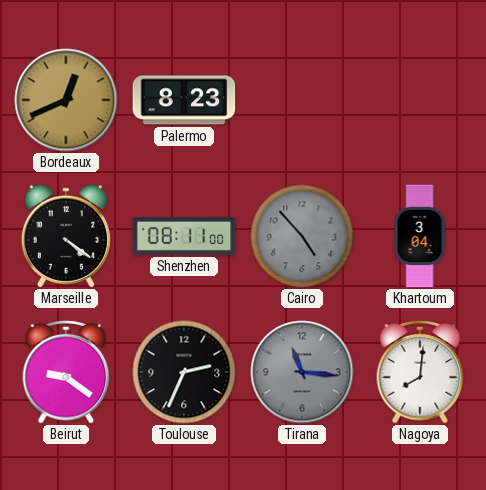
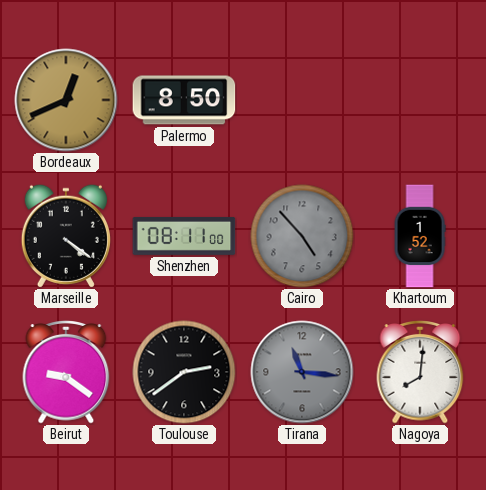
Palermo: 8:23 -> 8:50 (184, 100)
Khartoum: 3:04 -> 1:52 (420, 236)
Toulouse: 2:34 -> 2:39 (184, 372)
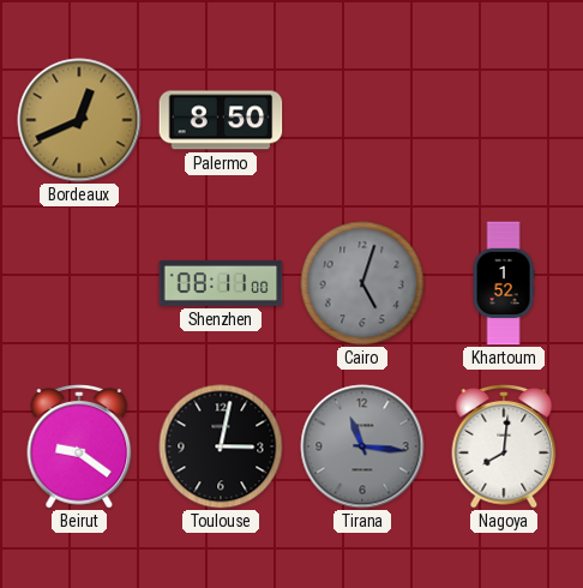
Marseille: 4:21 -> none (66, 236)
Cairo: 4:53 -> 5:03 (362, 283)
Toulouse: 2:39 -> 3:02 (221, 446)
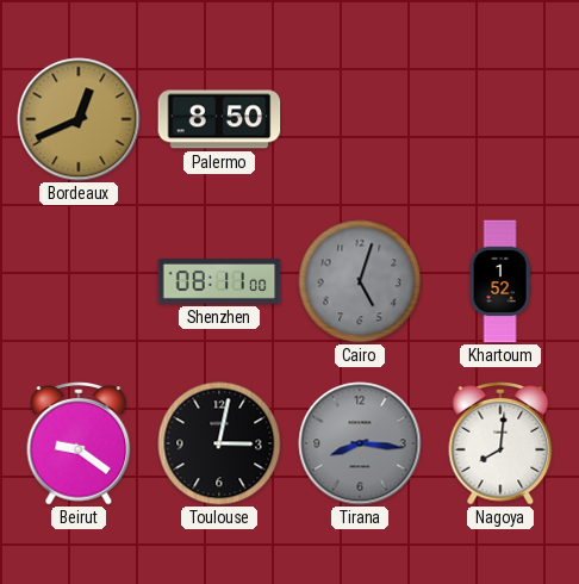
Tirana: 11:16 -> 8:16 (360, 443)
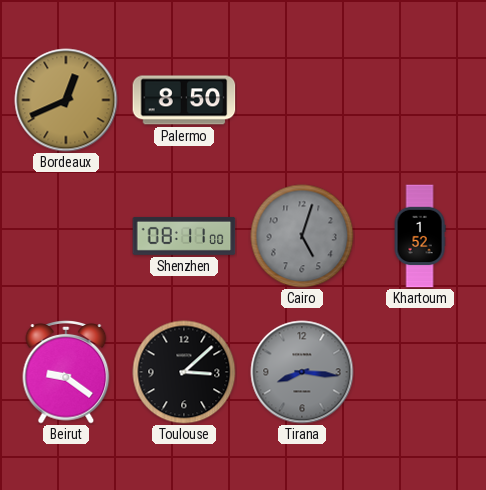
Toulouse: 3:02 -> 3:08 (184, 372)
Nagoya: 8:01 -> none (500, 445)
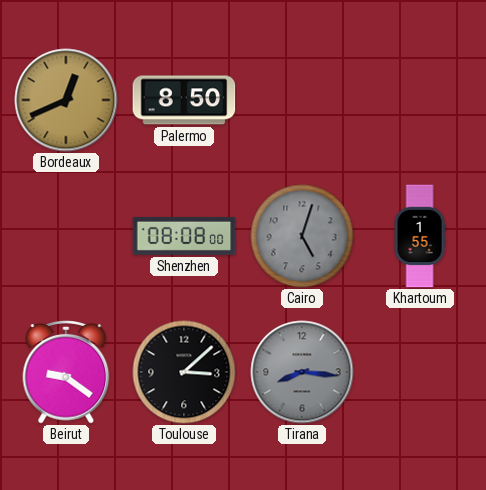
Shenzhen: 08:11 -> 08:08 (184, 236)
Khartoum: 1:52 -> 1:55 (420, 236)
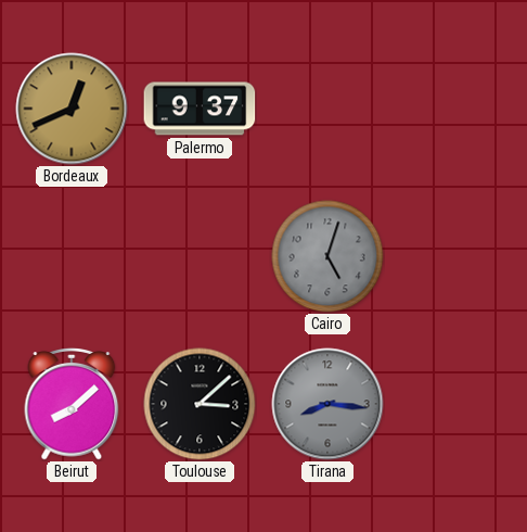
Palermo: 8:50 -> 9:37 (200, 109)
Shenzhen: 08:08 -> none (184, 236)
Khartoum: 1:55 -> none (420, 236)
Beirut: 9:21 -> 8:08 (72, 405)
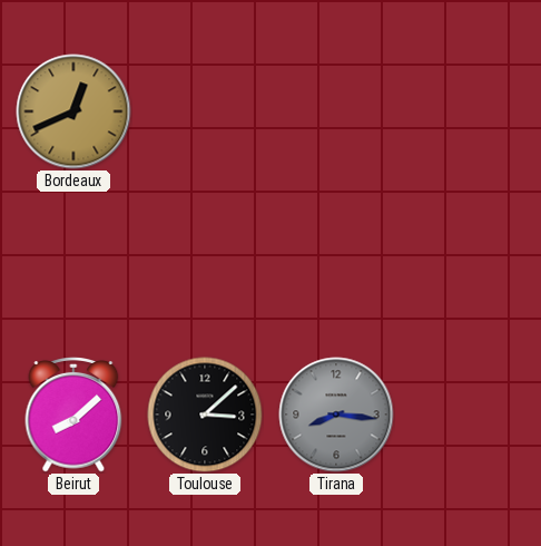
Palermo: 9:37 -> none (200, 109)
Cairo: 5:03 -> none (327, 256)
